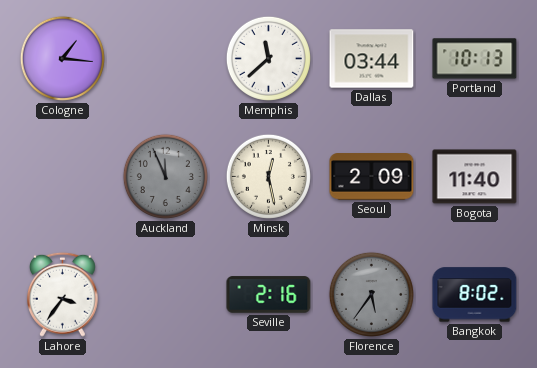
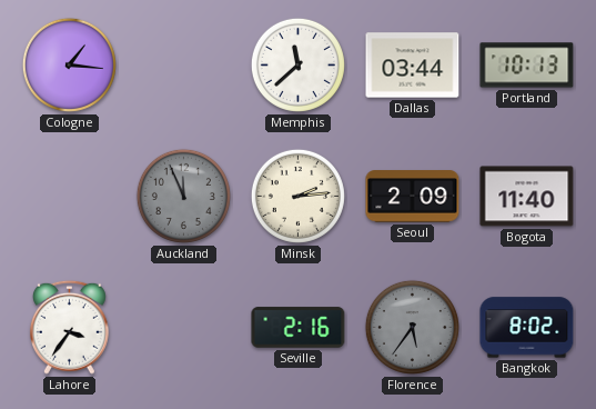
Minsk: 12:28 -> 2:14 (297, 196)
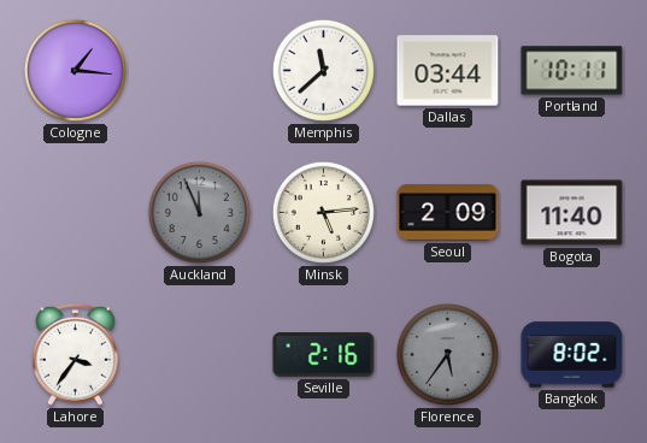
Portland: 10:13 -> 10:11 (572, 71)
Minsk: 2:14 -> 5:14 (323, 212)
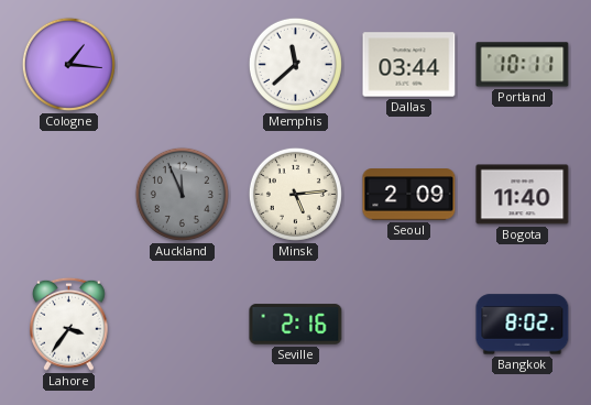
Florence: 5:36 -> none (447, 354)
